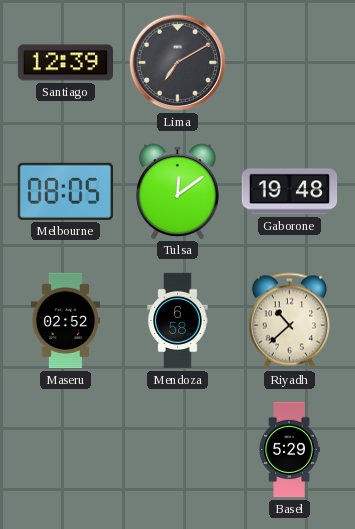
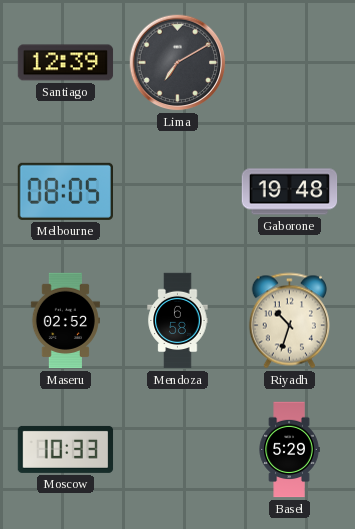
Tulsa: 12:09 -> none (177, 191)
Riyadh: 10:38 -> 10:33 (289, 321)
Moscow: none -> 10:33 (66, 449)
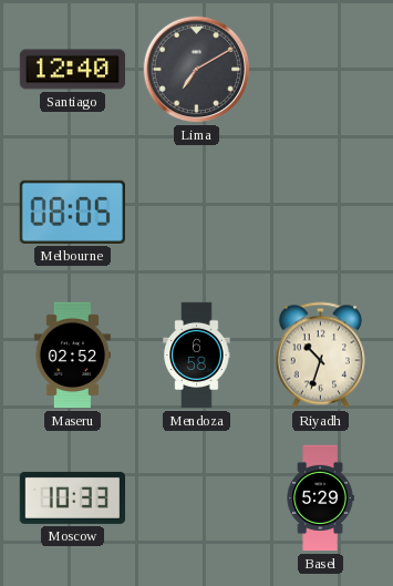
Santiago: 12:39 -> 12:40 (73, 70)
Gaborone: 19:48 -> none (290, 192)
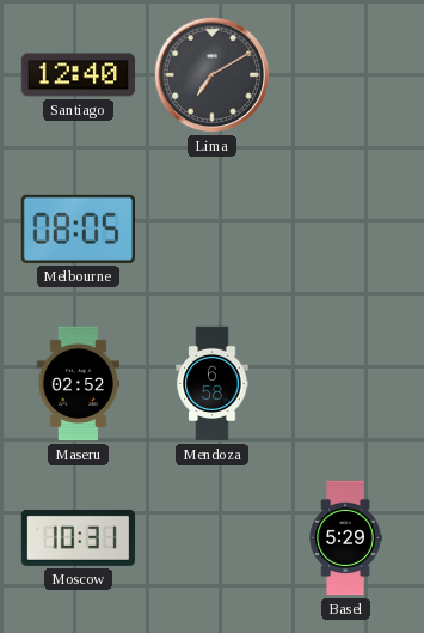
Riyadh: 10:33 -> none (320, 356)
Moscow: 10:33 -> 10:31 (79, 537)
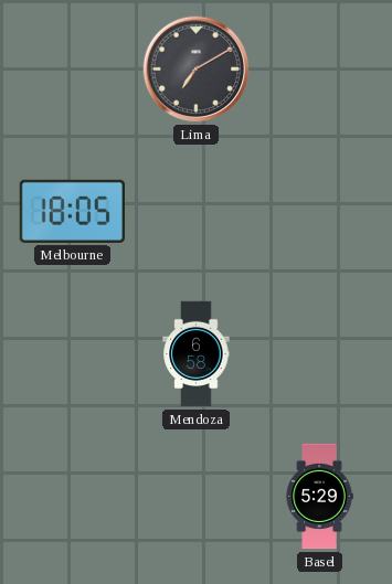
Santiago: 12:40 -> none (79, 75)
Melbourne: 08:05 -> 18:05 (72, 211)
Maseru: 02:52 -> none (78, 384)
Moscow: 10:31 -> none (79, 537)
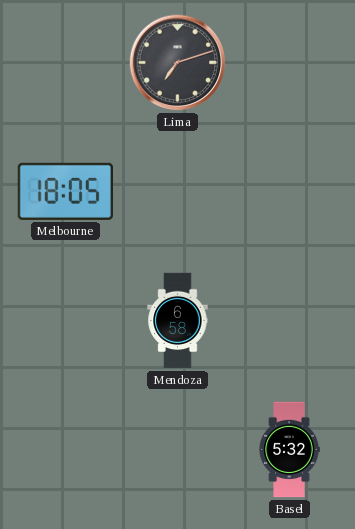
Lima: 7:10 -> 7:12 (178, 63)
Basel: 5:29 -> 5:32 (289, 450)
